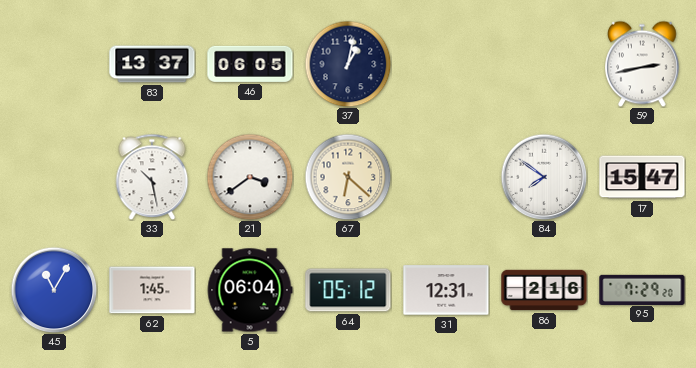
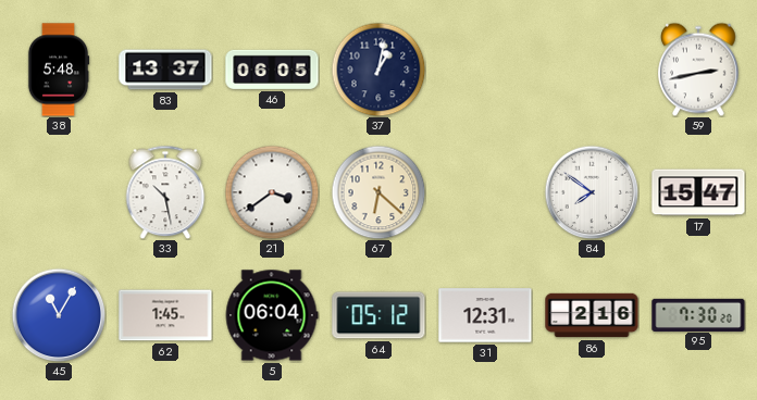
38: none -> 5:48 (59, 70)
95: 7:29 -> 7:30 (698, 314)
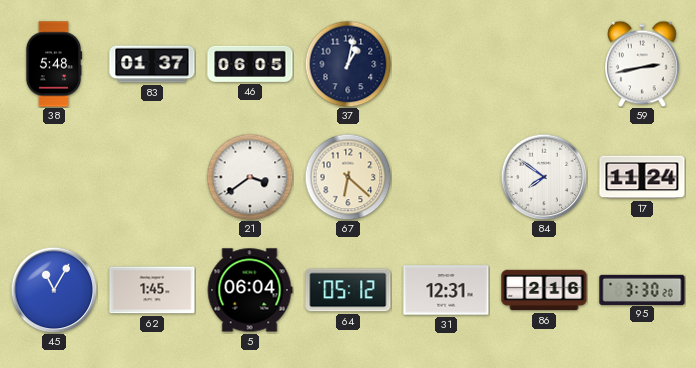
83: 13:37 -> 01:37 (152, 64)
33: 10:28 -> none (165, 192)
17: 15:47 -> 11:24 (642, 177)
95: 7:30 -> 3:30 (642, 289)
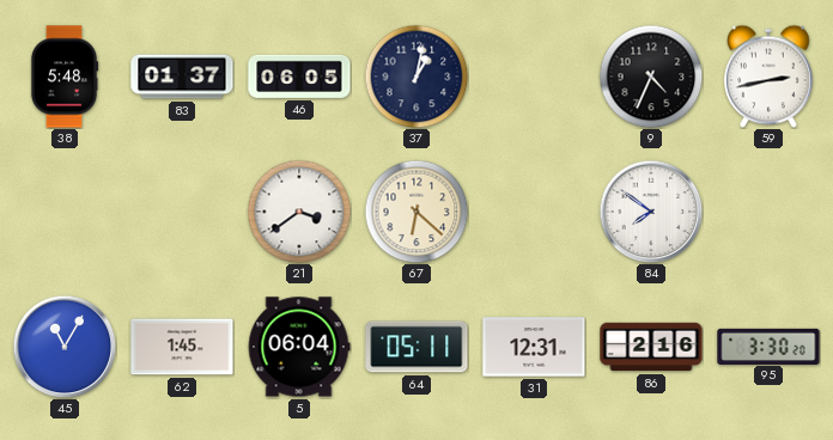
9: none -> 4:34 (651, 77)
17: 11:24 -> none (642, 177)
64: 05:12 -> 05:11 (416, 347)
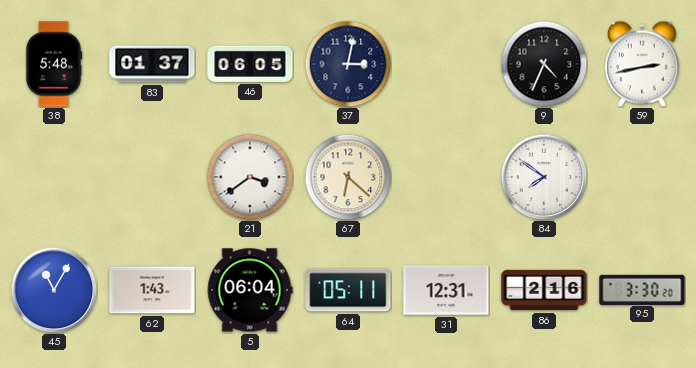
37: 1:02 -> 3:02 (348, 64)
62: 1:45 -> 1:43 (152, 290)
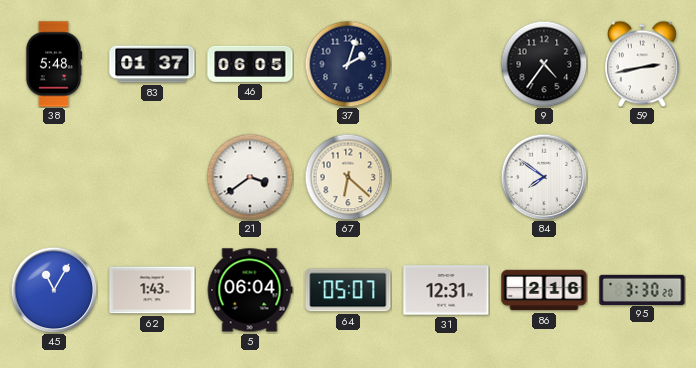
37: 3:02 -> 2:03 (348, 64)
9: 4:34 -> 4:36 (544, 64)
64: 05:11 -> 05:07 (348, 290)
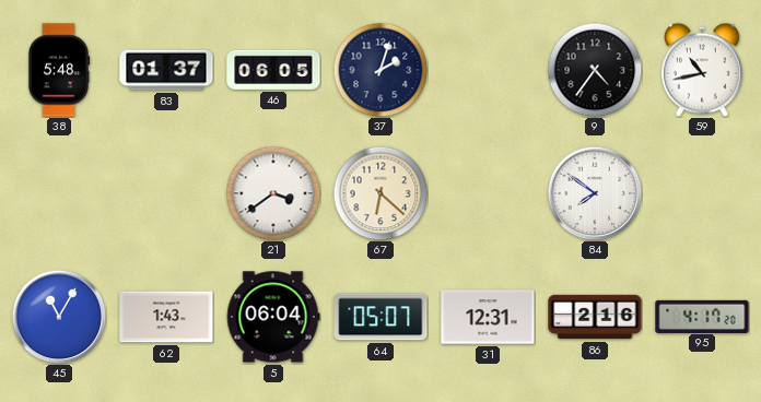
59: 2:43 -> 10:43 (702, 70)
95: 3:30 -> 4:17 (702, 316)
